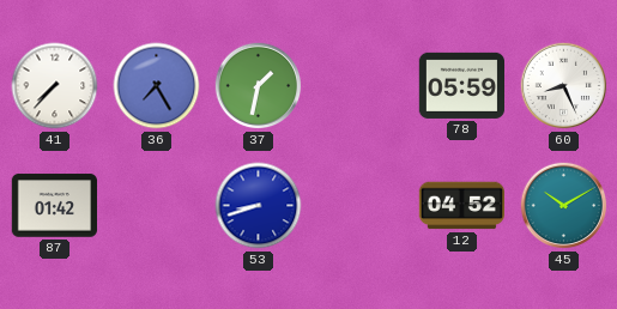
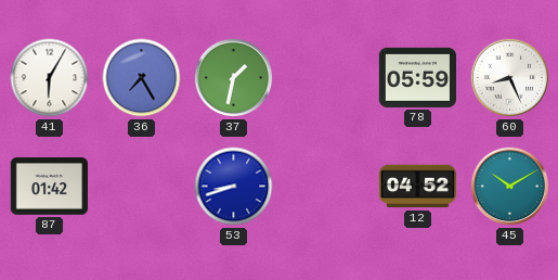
41: 7:37 -> 6:05 (50, 78)
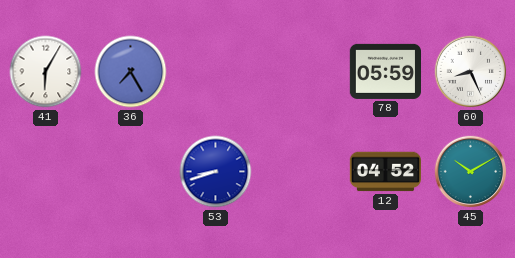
37: 1:32 -> none (234, 78)
87: 01:42 -> none (49, 187)
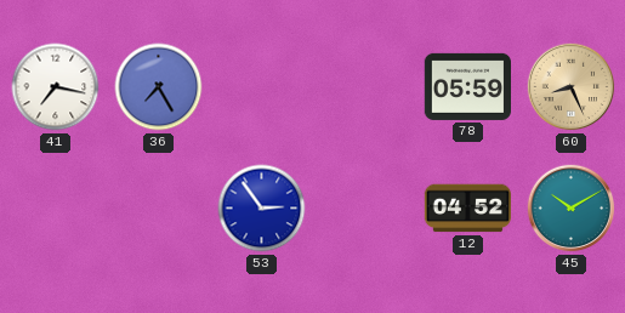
41: 6:05 -> 7:17 (56, 87)
60 dial: white -> champagne (572, 87)
53: 8:42 -> 2:54 (262, 209)
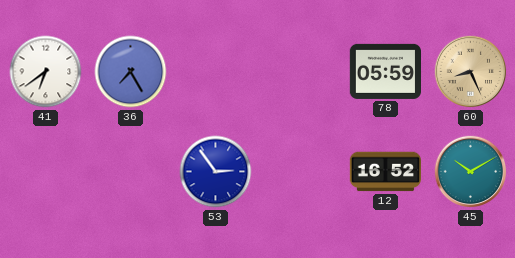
41: 7:17 -> 6:39 (46, 72)
12: 04:52 -> 16:52 (385, 172)
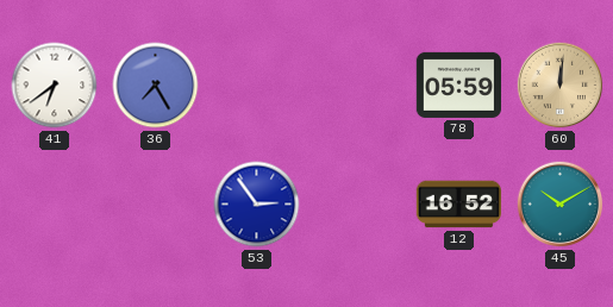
60: 8:26 -> 12:01 (561, 86)
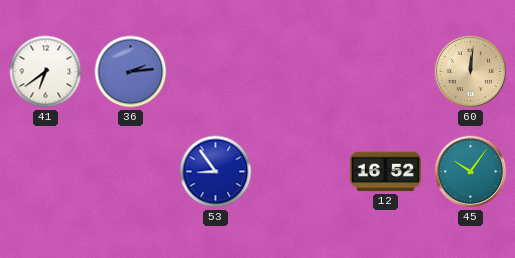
36: 7:25 -> 2:14 (131, 72)
78: 05:59 -> none (458, 84)
53: 2:54 -> 8:54 (216, 172)
45: 10:10 -> 10:06 (471, 172)
